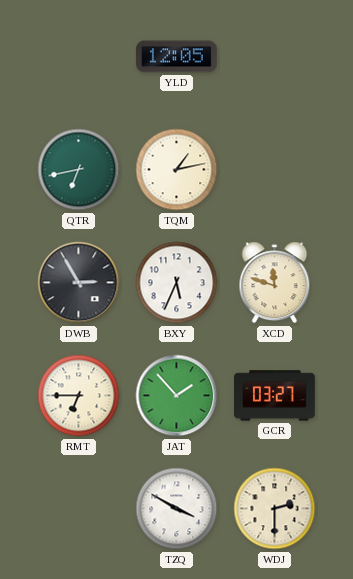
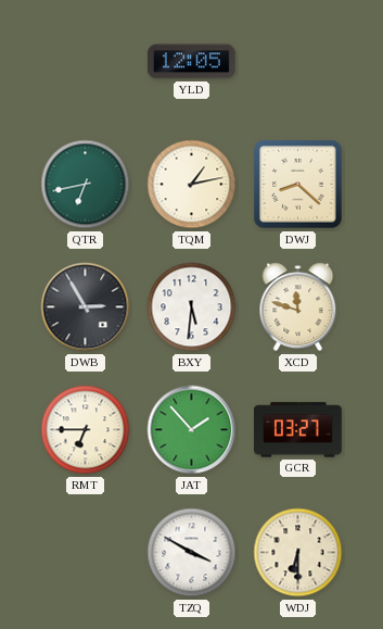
DWJ: none -> 8:22 (298, 185)
BXY: 5:34 -> 5:31 (192, 307)
WDJ: 2:30 -> 6:30 (298, 553)
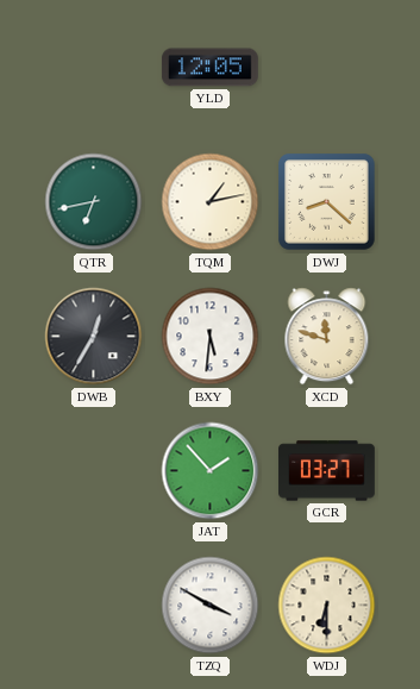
DWB: 2:55 -> 12:35 (94, 337)
RMT: 6:45 -> none (86, 430)
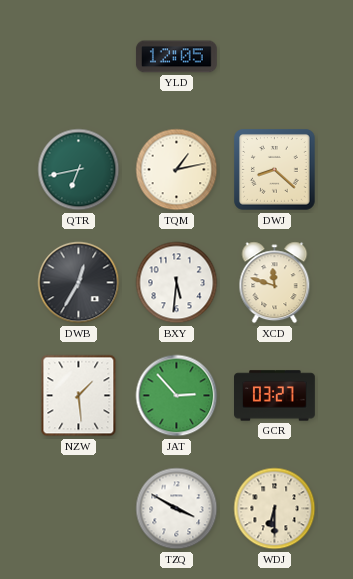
NZW: none -> 1:29 (79, 396)
JAT: 1:53 -> 2:53 (177, 396)
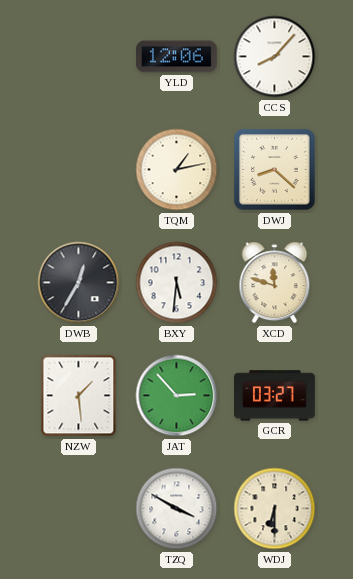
YLD: 12:05 -> 12:06 (176, 57)
CCS: none -> 8:07 (275, 57)
QTR: 6:43 -> none (79, 170)
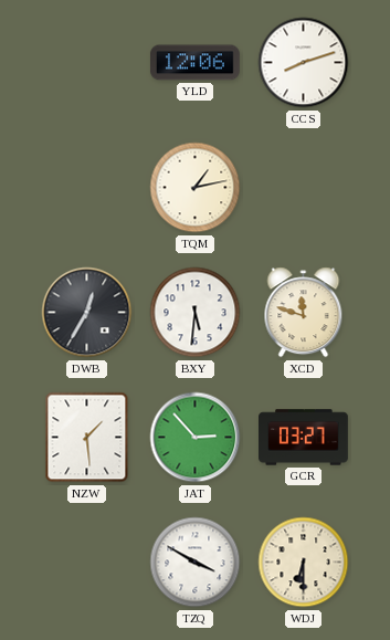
CCS: 8:07 -> 8:12 (304, 63)
DWJ: 8:22 -> none (275, 170)
